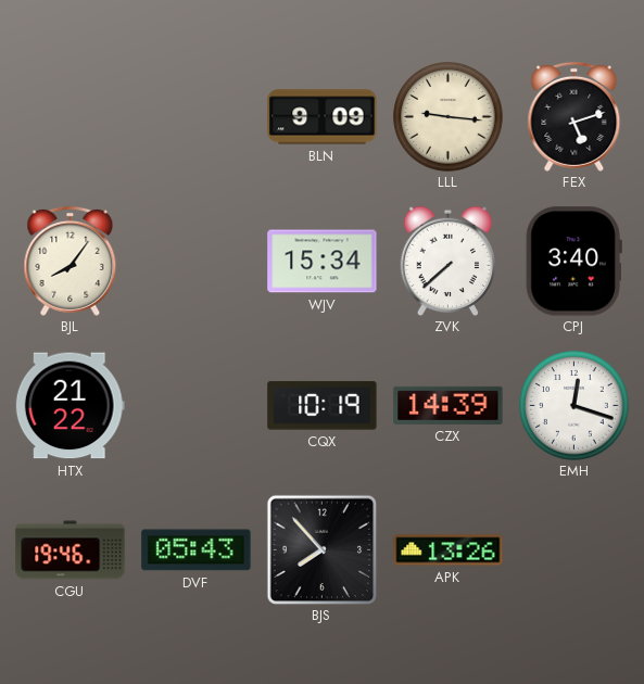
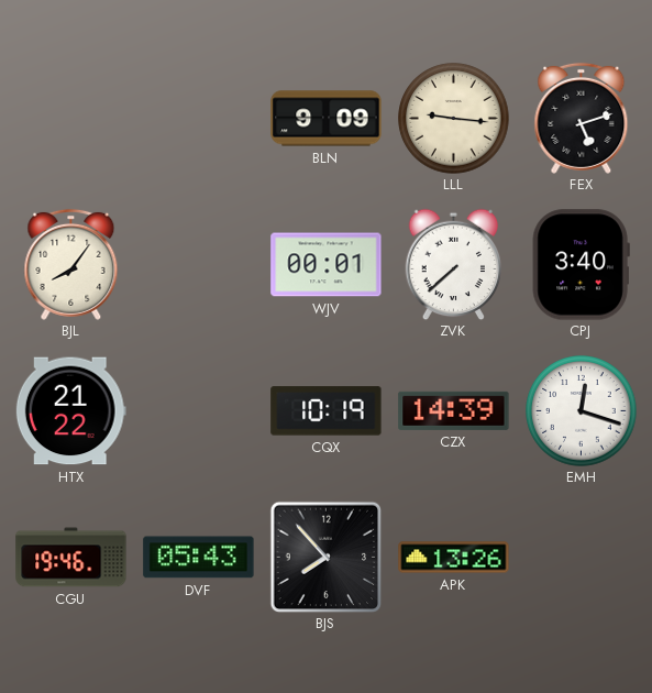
WJV: 15:34 -> 00:01 (327, 265)
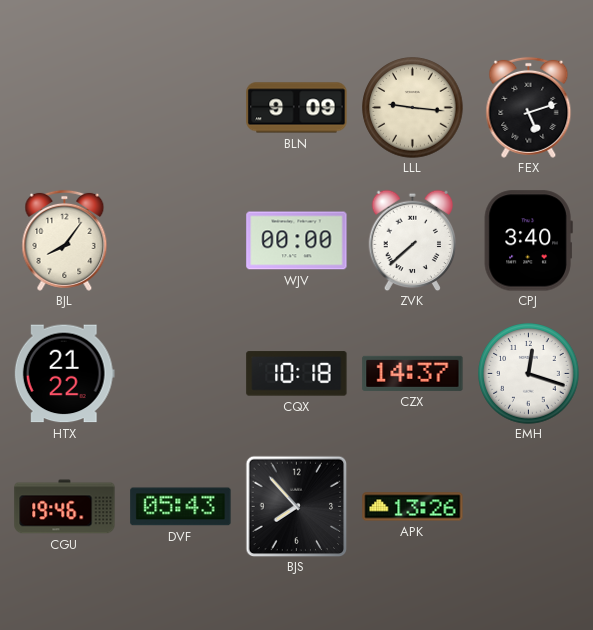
WJV: 00:01 -> 00:00 (297, 241)
CQX: 10:19 -> 10:18 (297, 374)
CZX: 14:39 -> 14:37 (413, 373)
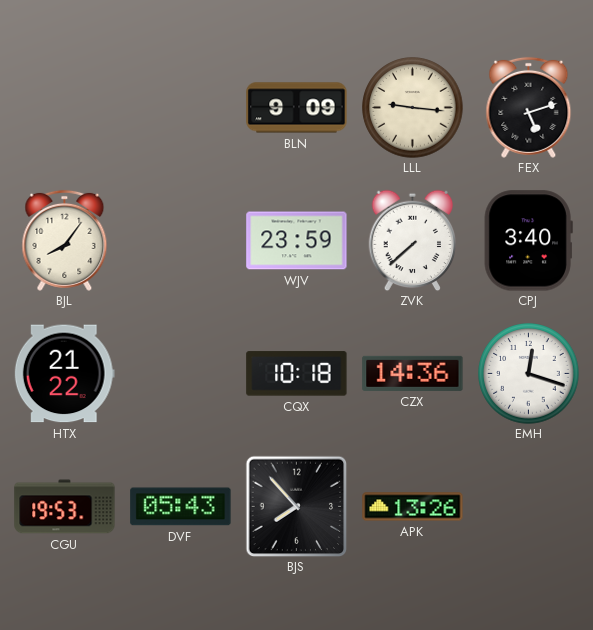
WJV: 00:00 -> 23:59 (297, 241)
CZX: 14:37 -> 14:36 (413, 373)
CGU: 19:46 -> 19:53 (65, 507)
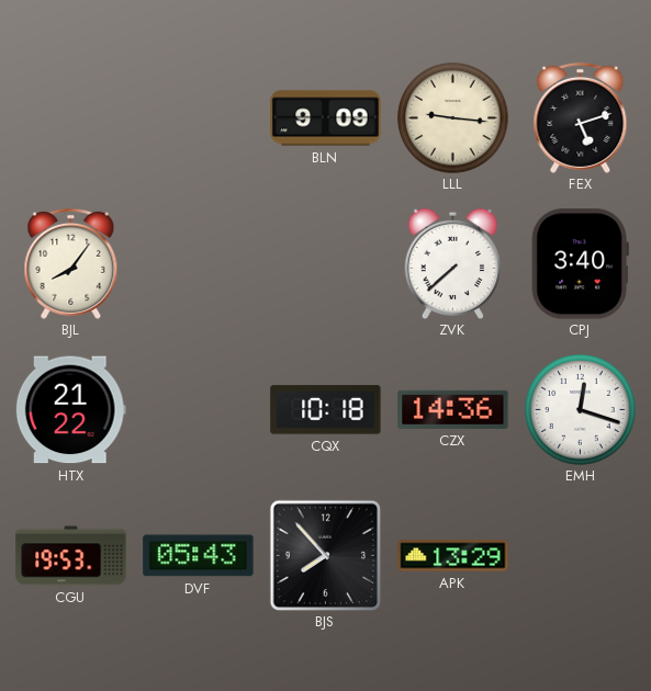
WJV: 23:59 -> none (297, 241)
APK: 13:26 -> 13:29 (453, 556)
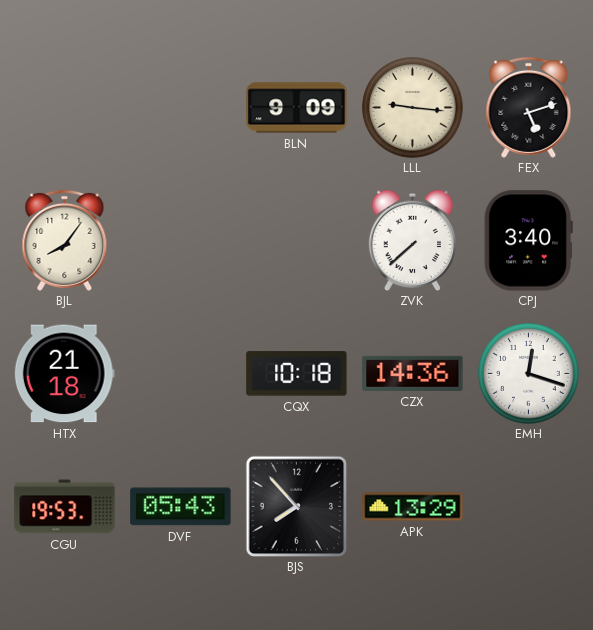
HTX: 21:22 -> 21:18 (64, 374)
